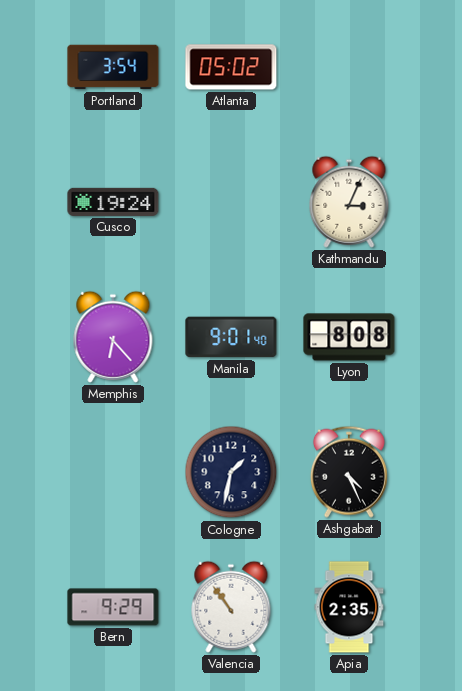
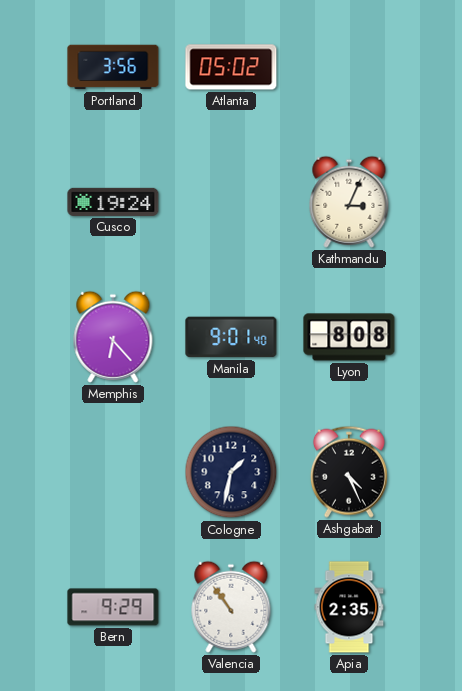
Portland: 3:54 -> 3:56 (113, 67)
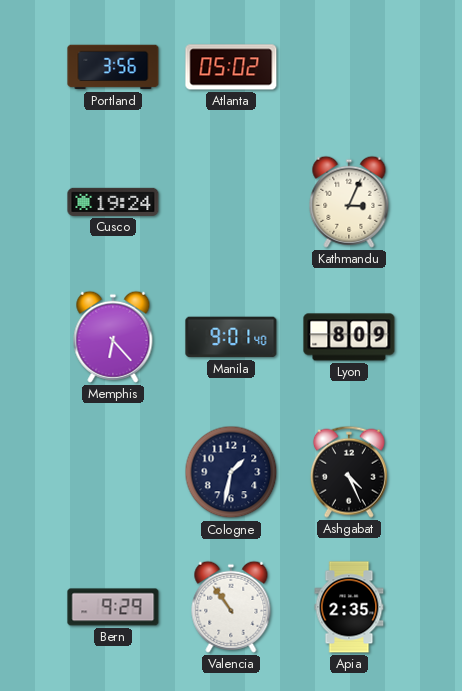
Lyon: 8:08 -> 8:09 (349, 337)
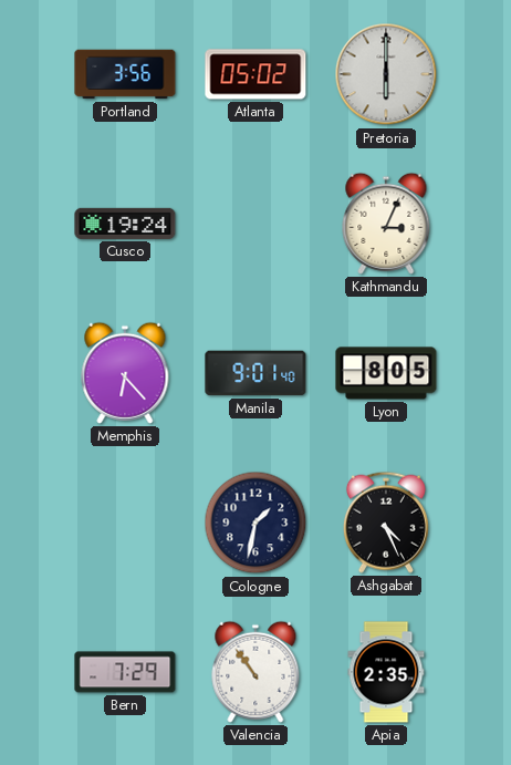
Pretoria: none -> 6:00 (386, 74)
Lyon: 8:09 -> 8:05 (386, 373)
Bern: 9:29 -> 7:29 (125, 672)
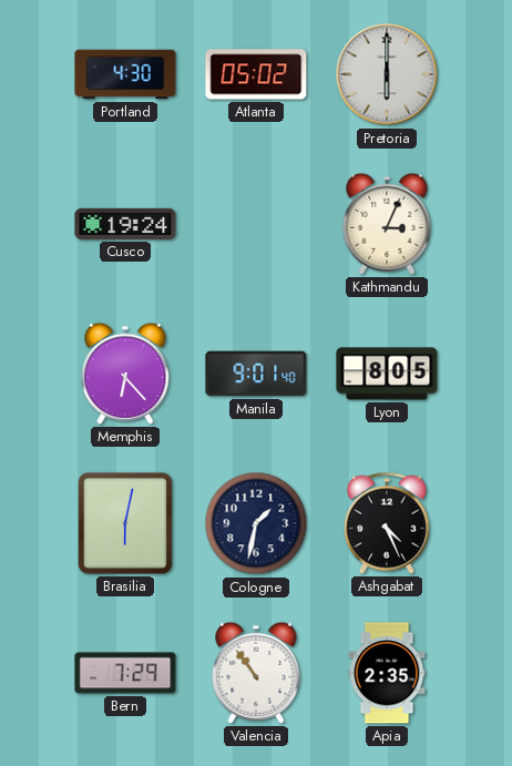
Portland: 3:56 -> 4:30 (125, 74)
Brasilia: none -> 6:02 (125, 523)
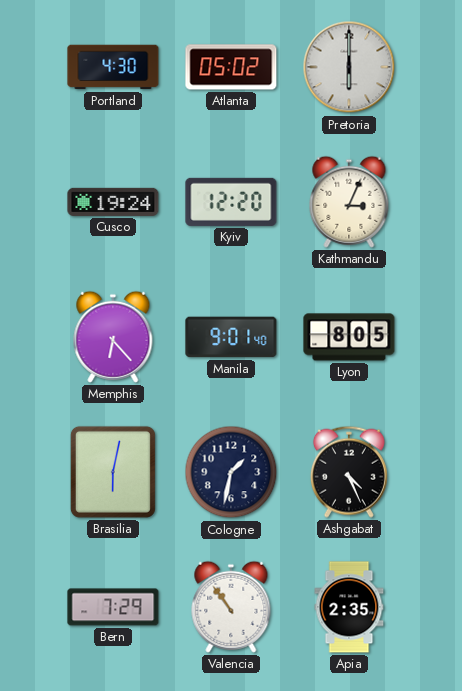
Kyiv: none -> 12:20 (231, 202)
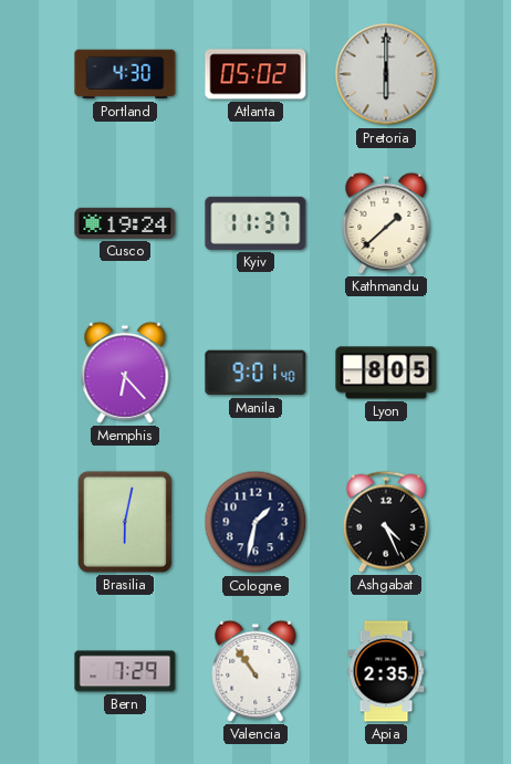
Kyiv: 12:20 -> 11:37 (255, 223)
Kathmandu: 3:04 -> 1:38 (386, 223)
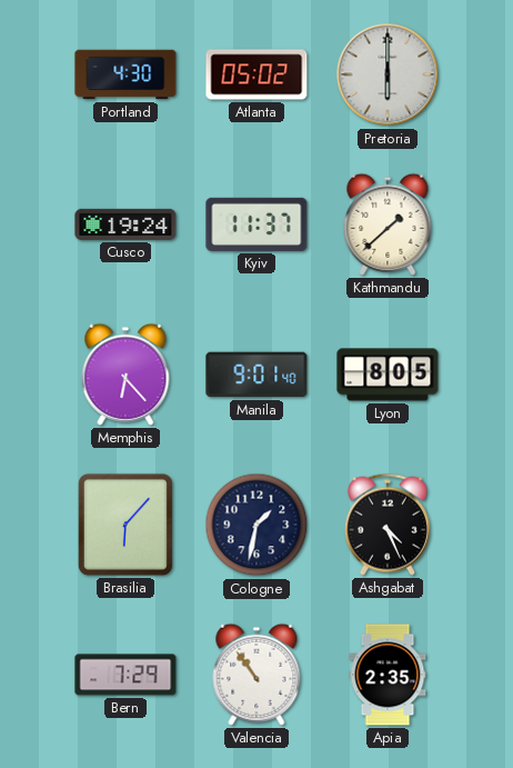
Brasilia: 6:02 -> 6:07 (125, 525)
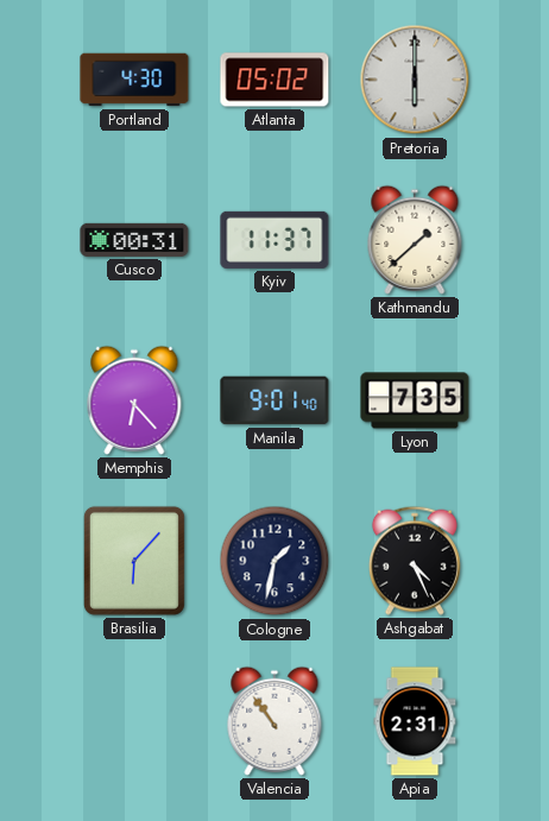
Cusco: 19:24 -> 00:31 (134, 240)
Lyon: 8:05 -> 7:35 (415, 400)
Bern: 7:29 -> none (125, 675)
Apia: 2:35 -> 2:31 (415, 721)
